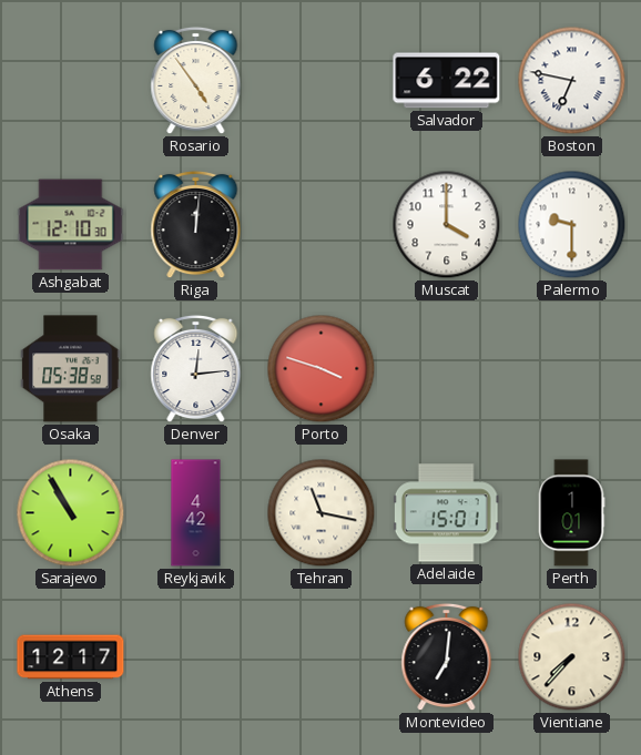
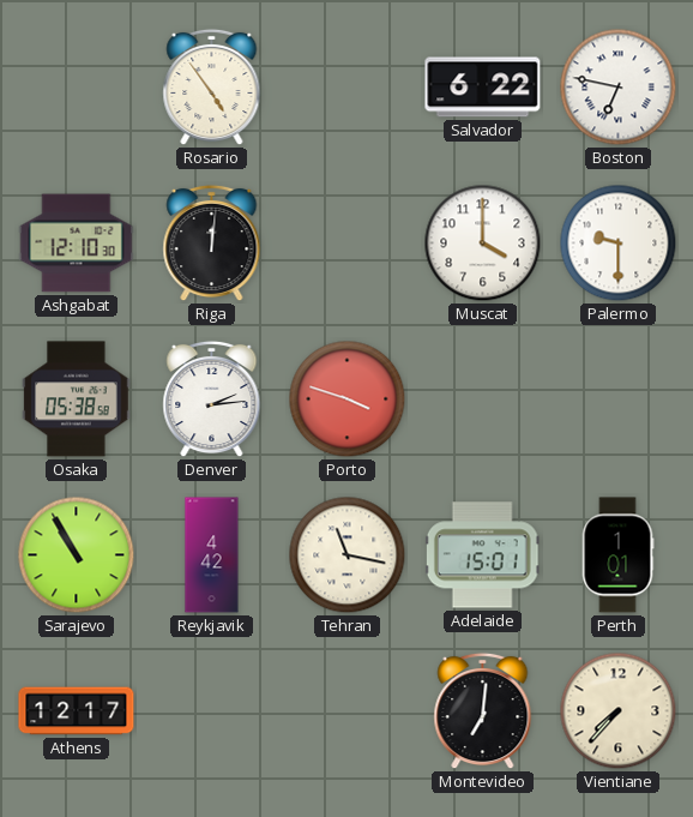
Denver: 12:14 -> 2:14 (212, 400)
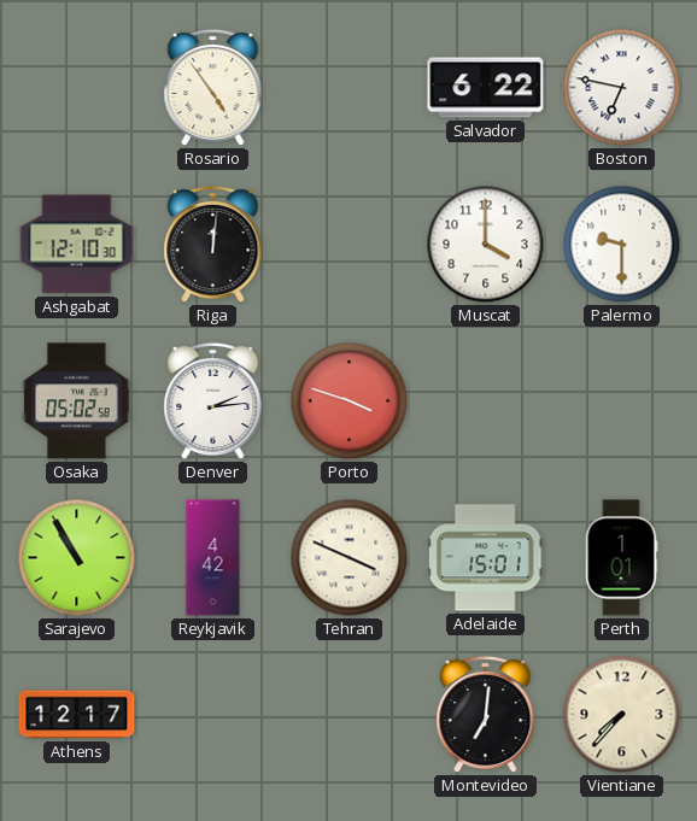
Osaka: 05:38 -> 05:02 (77, 401)
Tehran: 11:17 -> 3:49 (350, 558)
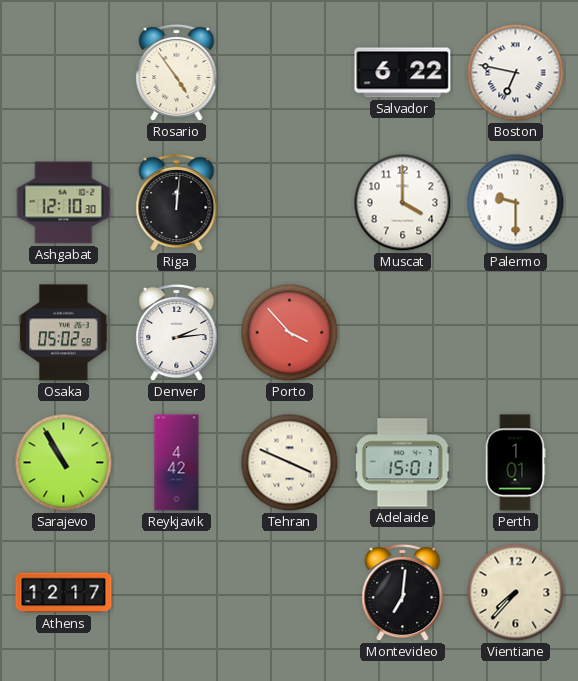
Porto: 3:48 -> 3:53 (290, 333)
